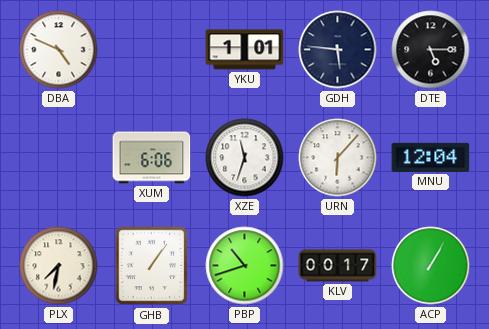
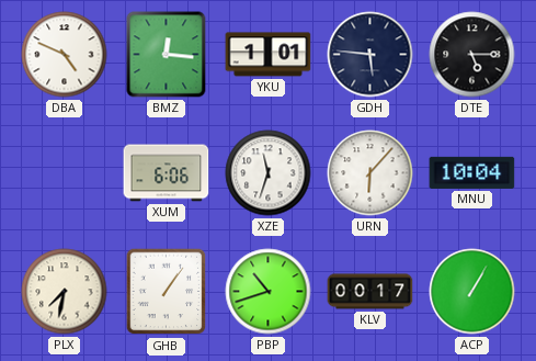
BMZ: none -> 12:16 (167, 55)
MNU: 12:04 -> 10:04 (472, 172)
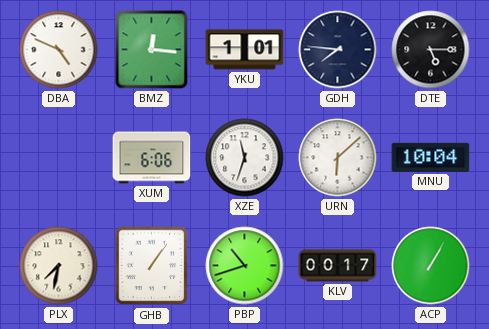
GDH: 5:46 -> 7:46 (338, 50)
URN: 6:07 -> 6:08 (338, 158)
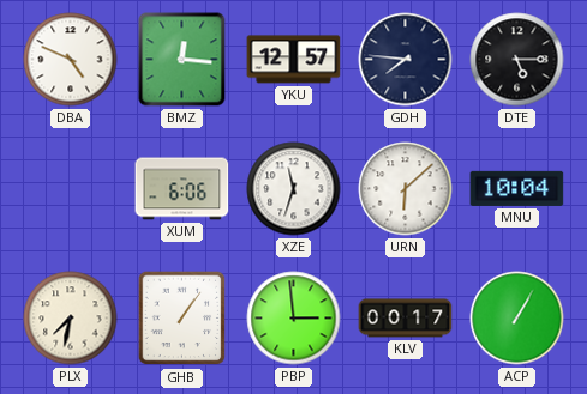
YKU: 1:01 -> 12:57 (294, 60)
PBP: 10:42 -> 2:59 (294, 319)
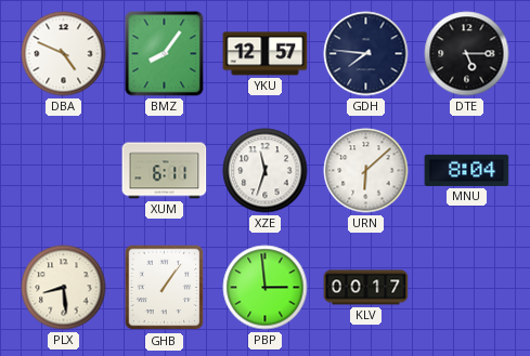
BMZ: 12:16 -> 8:06 (165, 54)
XUM: 6:06 -> 6:11 (165, 171)
MNU: 10:04 -> 8:04 (467, 170)
PLX: 7:32 -> 8:29 (64, 288)
ACP: 1:05 -> none (517, 319)
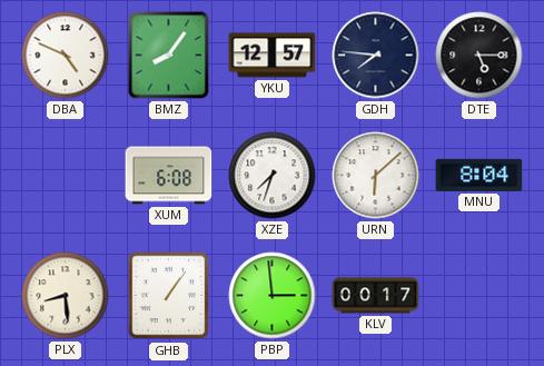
XUM: 6:11 -> 6:08 (169, 176)
XZE: 11:33 -> 7:33 (273, 176)
